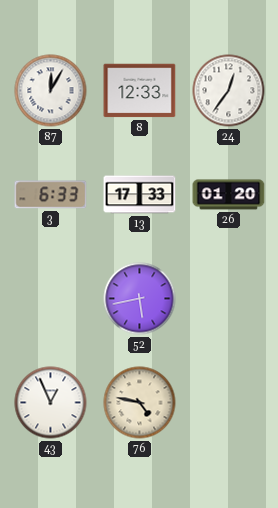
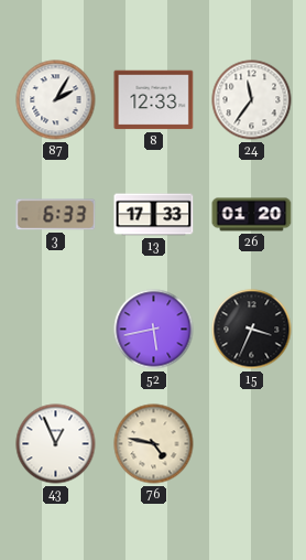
87: 12:05 -> 2:05 (56, 100)
24: 12:36 -> 11:36 (252, 100)
15: none -> 3:34 (252, 330)
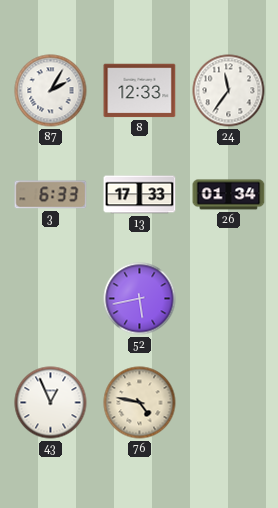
26: 01:20 -> 01:34 (229, 195)
15: 3:34 -> none (252, 330)
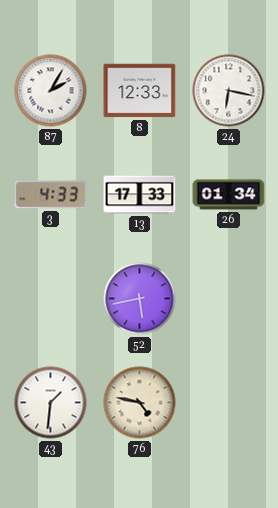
24: 11:36 -> 6:17 (229, 91)
3: 6:33 -> 4:33 (51, 195)
43: 12:56 -> 1:31 (51, 403)
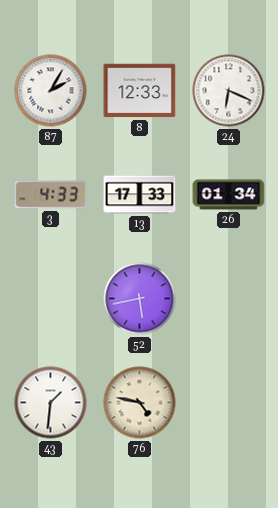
24: 6:17 -> 6:19 (229, 91)
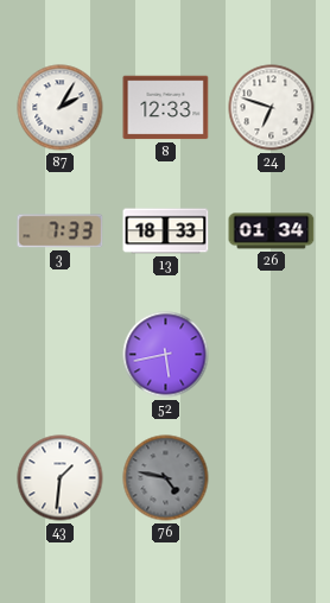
24: 6:19 -> 6:48 (272, 108)
3: 4:33 -> 7:33 (61, 231)
13: 17:33 -> 18:33 (166, 231)
76 dial: cream -> grey (166, 478)
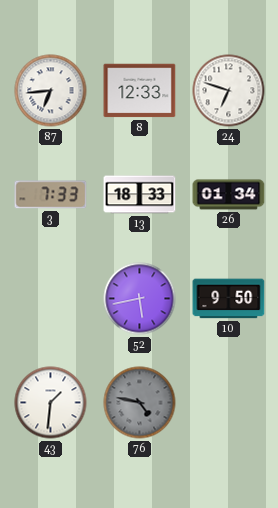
87: 2:05 -> 6:44 (51, 91)
10: none -> 9:50 (229, 299)
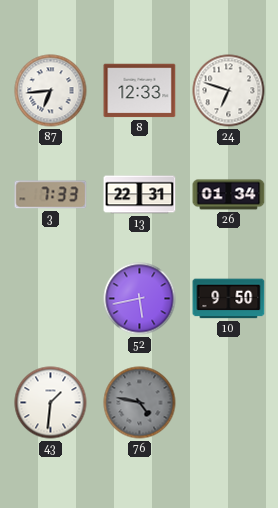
13: 18:33 -> 22:31 (140, 195)
